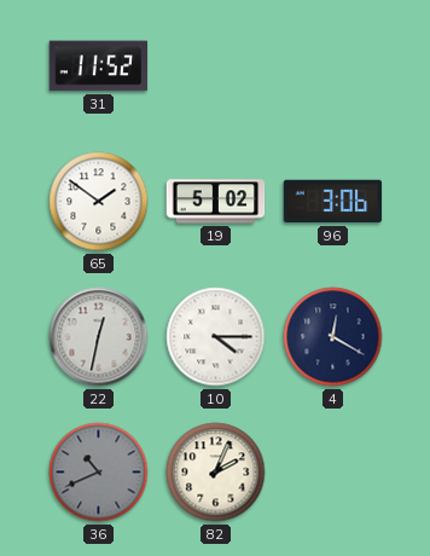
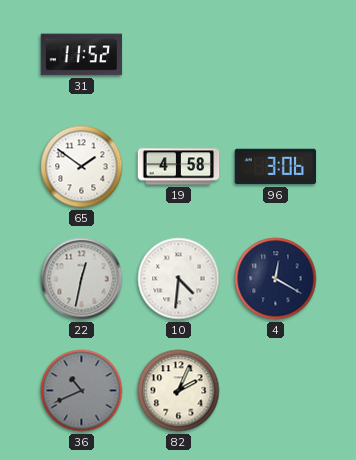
19: 5:02 -> 4:58 (179, 167)
10: 4:15 -> 4:31 (179, 279)
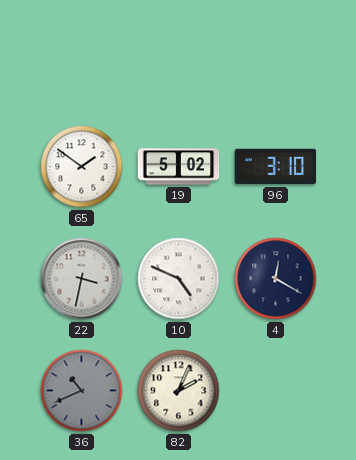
31: 11:52 -> none (82, 55)
19: 4:58 -> 5:02 (179, 167)
96: 3:06 -> 3:10 (276, 167)
22: 12:32 -> 3:32 (82, 279)
10: 4:31 -> 4:49 (179, 279)
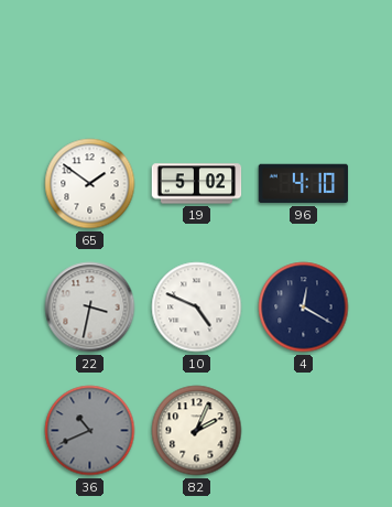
96: 3:10 -> 4:10 (304, 184)
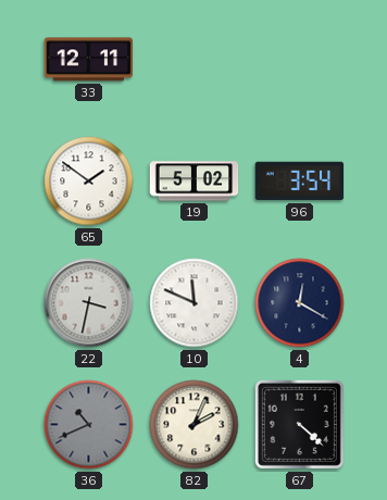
33: none -> 12:11 (89, 60)
96: 4:10 -> 3:54 (300, 182)
10: 4:49 -> 11:49 (195, 303)
67: none -> 4:22 (299, 424)
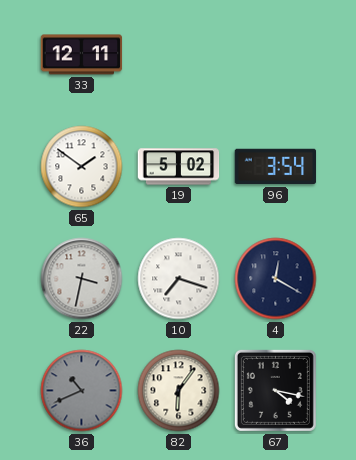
10: 11:49 -> 7:18 (179, 279)
82: 2:04 -> 6:06 (179, 391)
67: 4:22 -> 4:17 (275, 390)
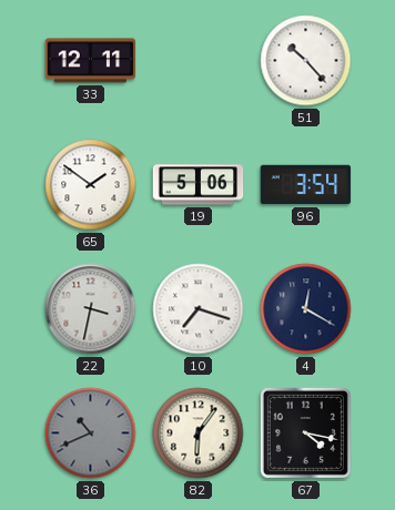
51: none -> 10:23 (306, 61)
19: 5:02 -> 5:06 (199, 185)
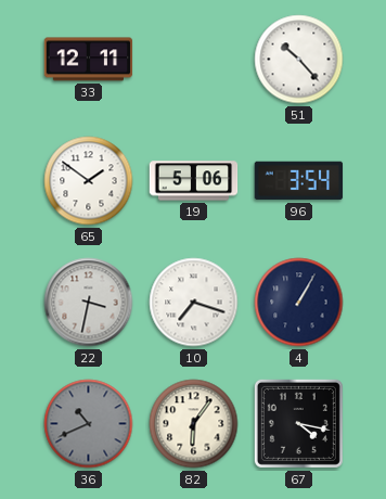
4: 12:20 -> 1:05 (299, 303)
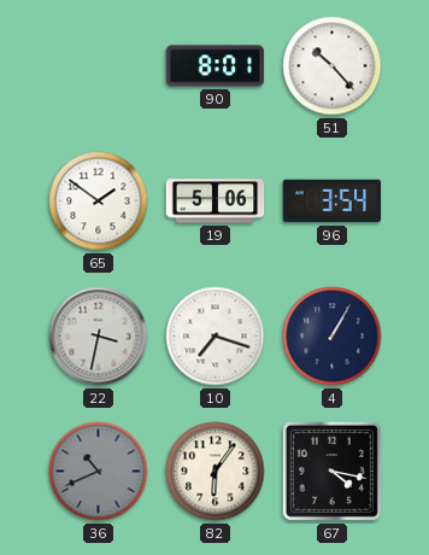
33: 12:11 -> none (89, 60)
90: none -> 8:01 (216, 66)
